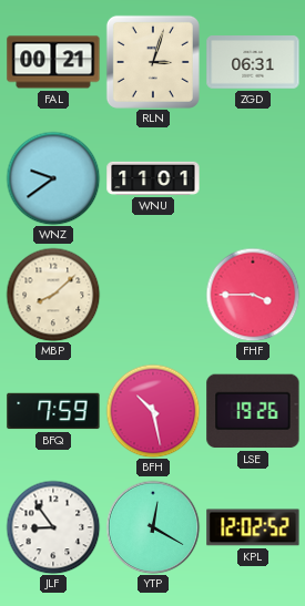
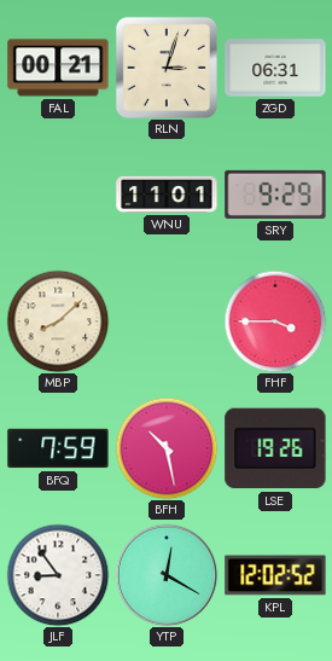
WNZ: 9:39 -> none (53, 178)
SRY: none -> 9:29 (275, 195)
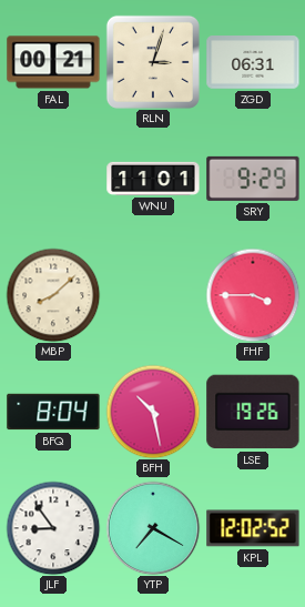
BFQ: 7:59 -> 8:04 (53, 412)
YTP: 12:20 -> 7:20 (153, 528)
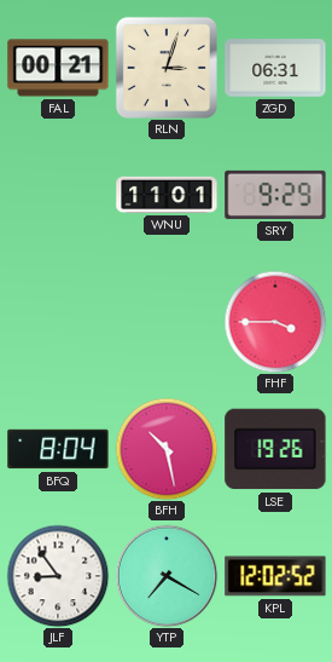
MBP: 8:08 -> none (53, 295)
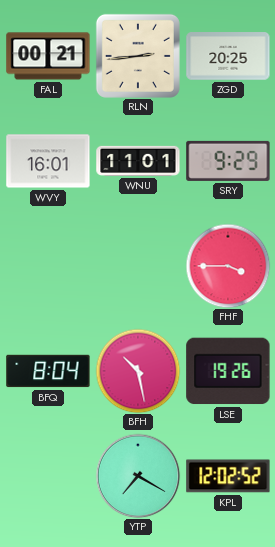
RLN: 3:03 -> 2:44 (138, 56)
ZGD: 06:31 -> 20:25 (228, 56)
WVY: none -> 16:01 (48, 161)
JLF: 8:54 -> none (58, 576)
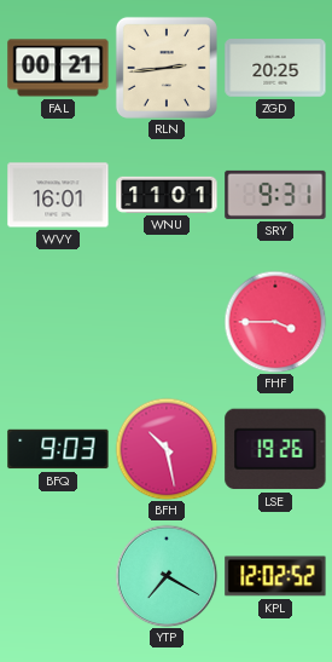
SRY: 9:29 -> 9:31 (275, 195)
BFQ: 8:04 -> 9:03 (58, 449)
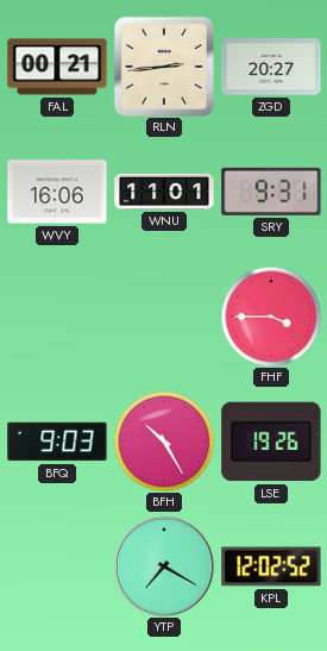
ZGD: 20:25 -> 20:27 (271, 67)
WVY: 16:01 -> 16:06 (57, 192)
BFH: 10:28 -> 10:25 (164, 442)
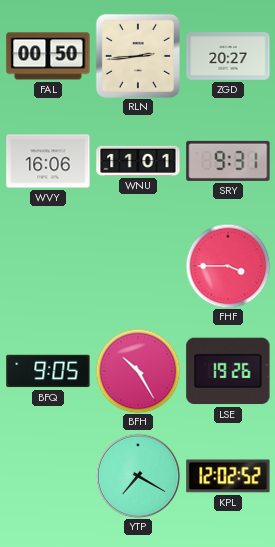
FAL: 00:21 -> 00:50 (48, 56)
BFQ: 9:03 -> 9:05 (48, 371)
